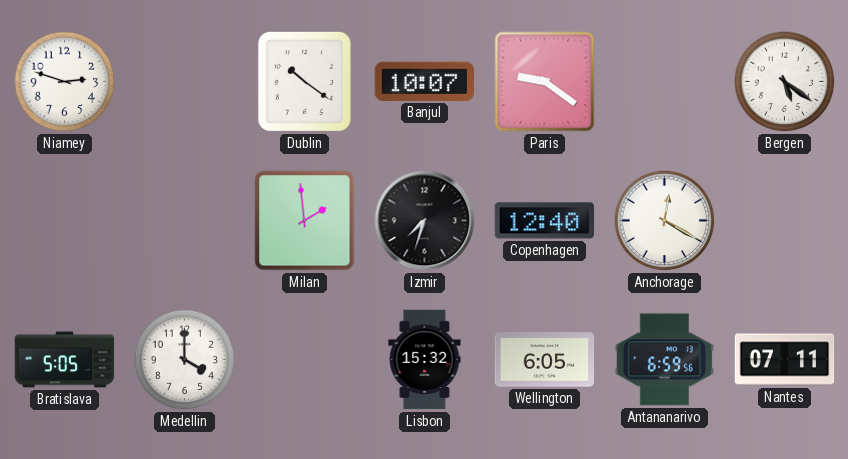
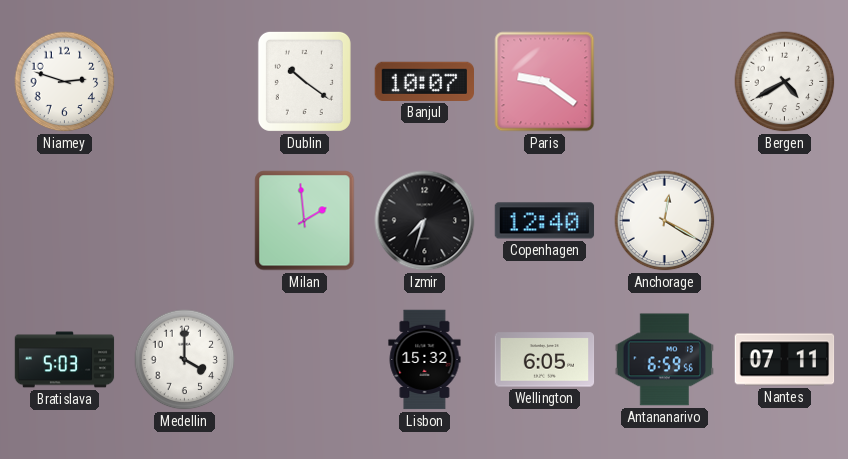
Bergen: 5:21 -> 4:40 (785, 82)
Bratislava: 5:05 -> 5:03 (65, 360)
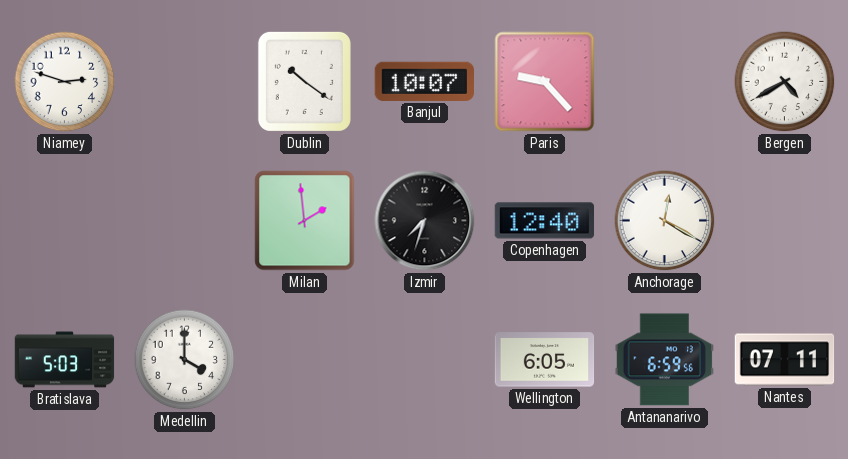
Paris: 9:21 -> 9:23 (545, 82)
Lisbon: 15:32 -> none (425, 360)
